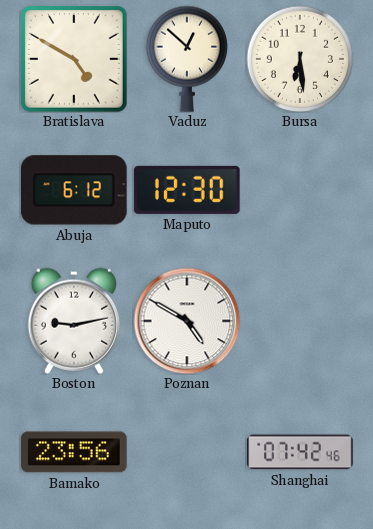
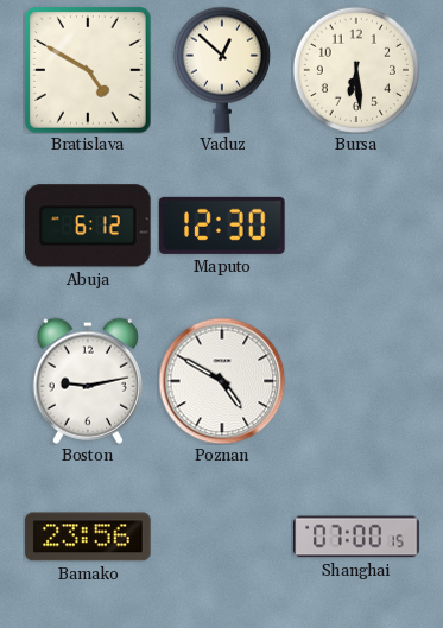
Shanghai: 07:42 -> 07:00 (356, 537)
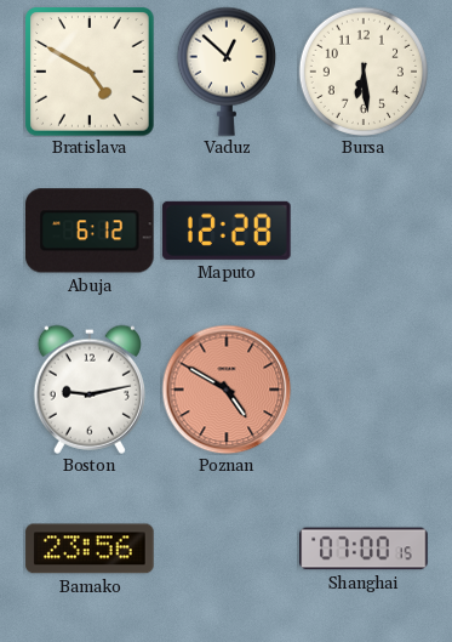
Maputo: 12:30 -> 12:28 (227, 231)
Poznan dial: white -> salmon (227, 390)
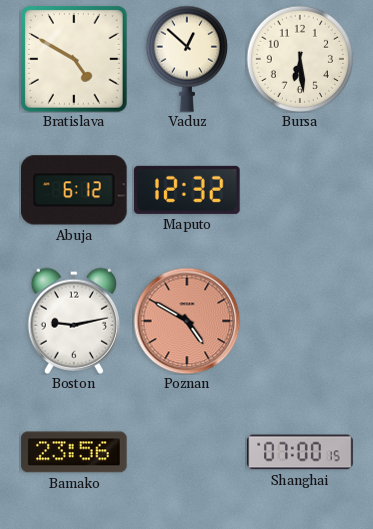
Maputo: 12:28 -> 12:32 (187, 190)
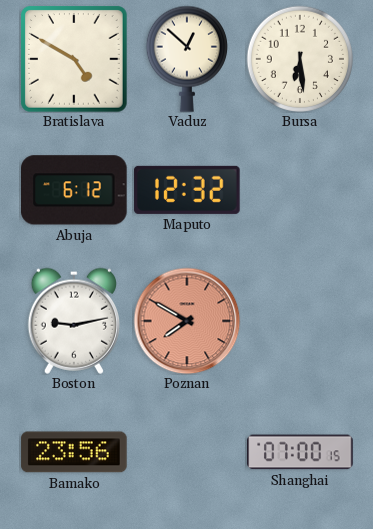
Poznan: 4:50 -> 7:50 (187, 321)
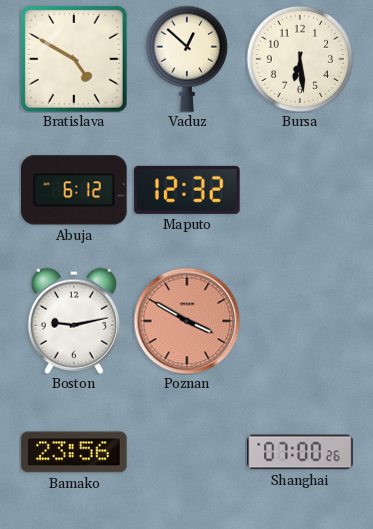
Poznan: 7:50 -> 3:50 (187, 321)
Shanghai: 07:00:15 -> 07:00:26 (300, 452)
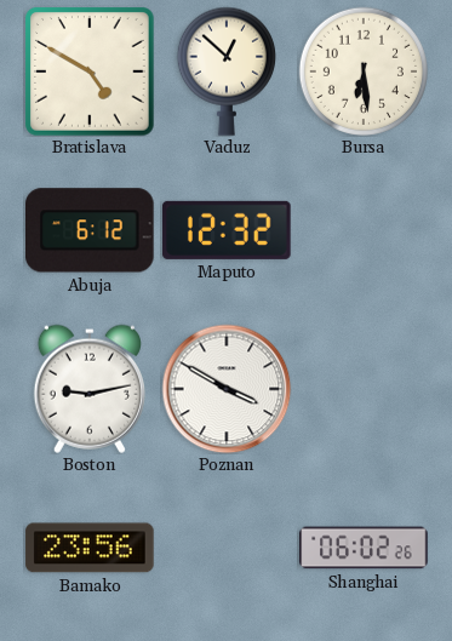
Poznan dial: salmon -> white (227, 389)
Shanghai: 07:00 -> 06:02 (364, 548)
